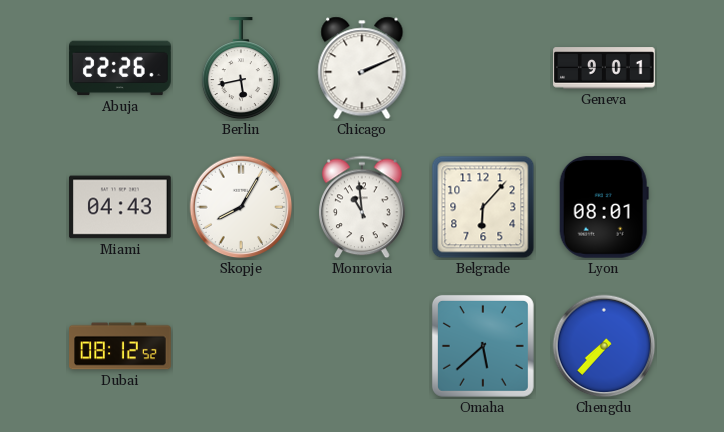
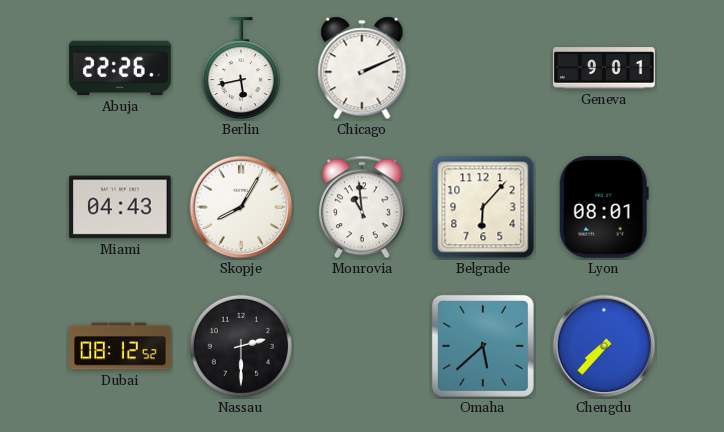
Nassau: none -> 2:30 (241, 346)
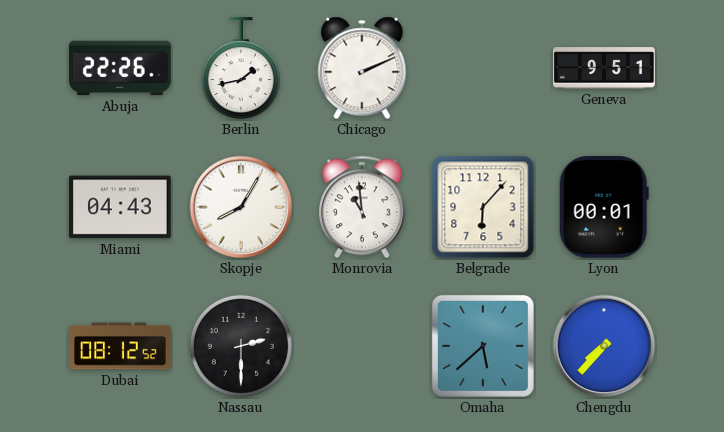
Berlin: 5:43 -> 1:43 (241, 69)
Geneva: 9:01 -> 9:51 (604, 68)
Lyon: 08:01 -> 00:01 (604, 208)
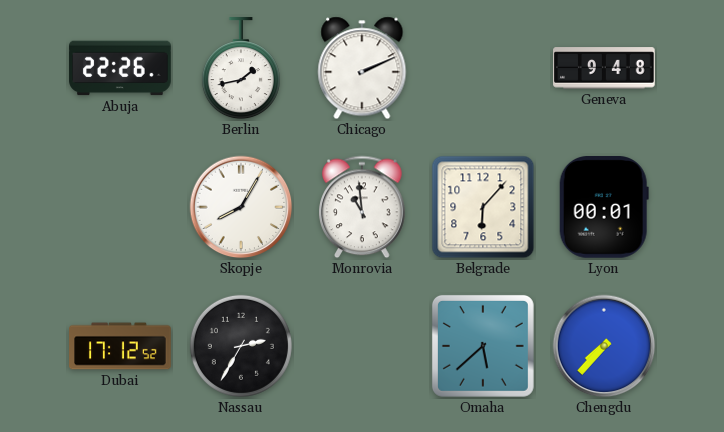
Geneva: 9:51 -> 9:48 (604, 68)
Miami: 04:43 -> none (120, 207)
Dubai: 08:12 -> 17:12 (120, 346)
Nassau: 2:30 -> 2:35 (241, 346)
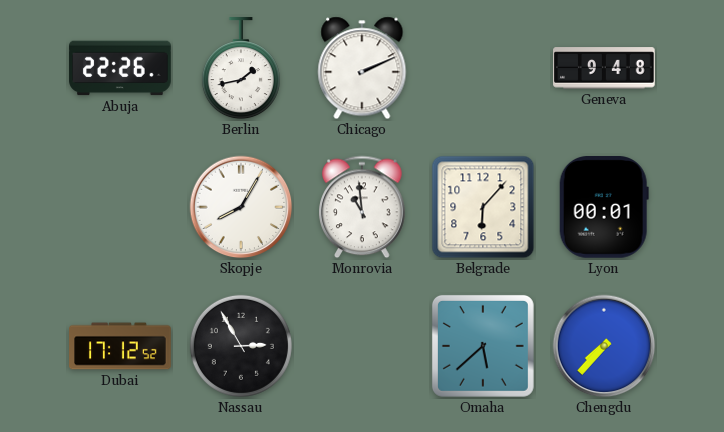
Nassau: 2:35 -> 2:55 (241, 346)
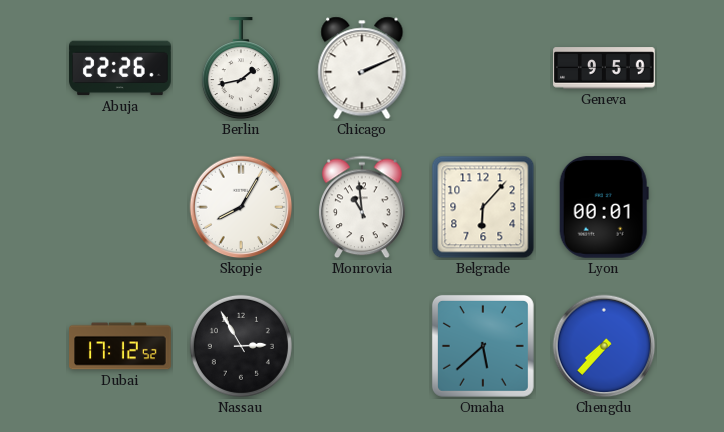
Geneva: 9:48 -> 9:59 (604, 68)
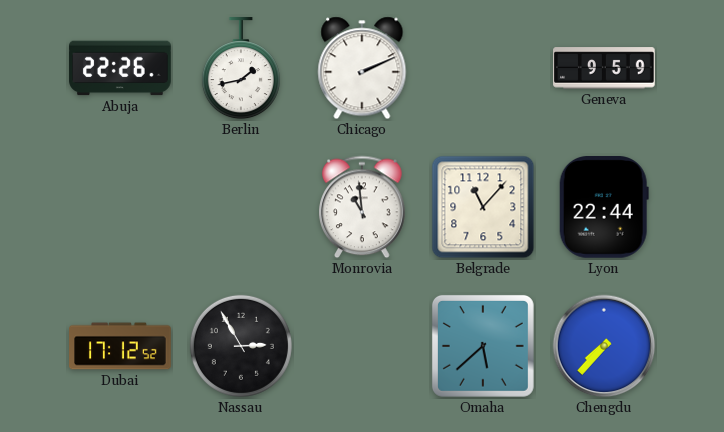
Skopje: 8:05 -> none (241, 207)
Belgrade: 6:07 -> 11:07 (483, 207)
Lyon: 00:01 -> 22:44 (604, 208)
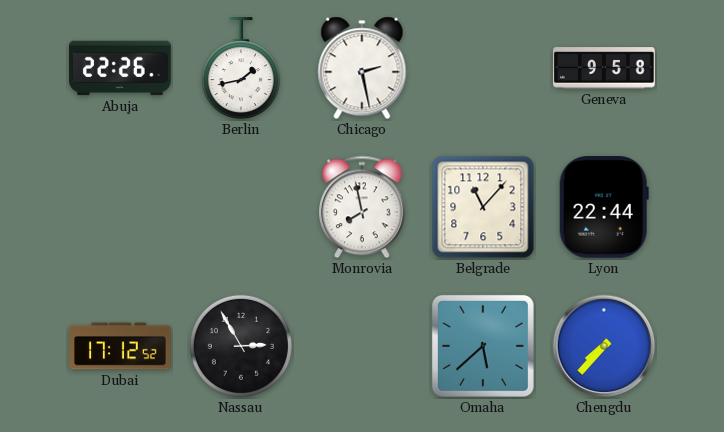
Chicago: 2:11 -> 2:28 (362, 68)
Geneva: 9:59 -> 9:58 (604, 68)
Monrovia: 10:59 -> 7:58 (362, 207)
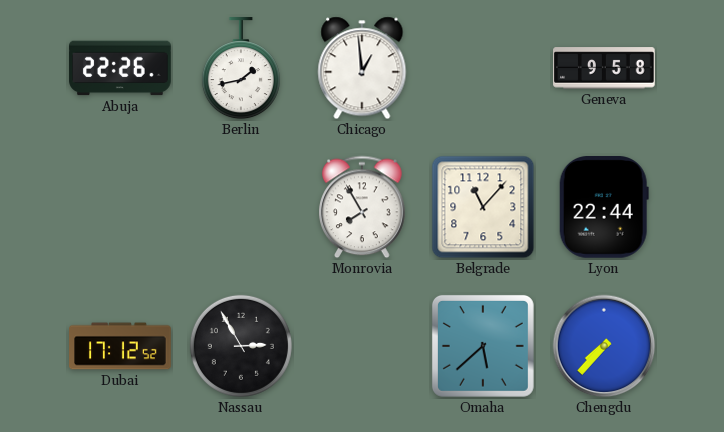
Chicago: 2:28 -> 12:59 (362, 68)
Monrovia: 7:58 -> 7:55 (362, 207)
